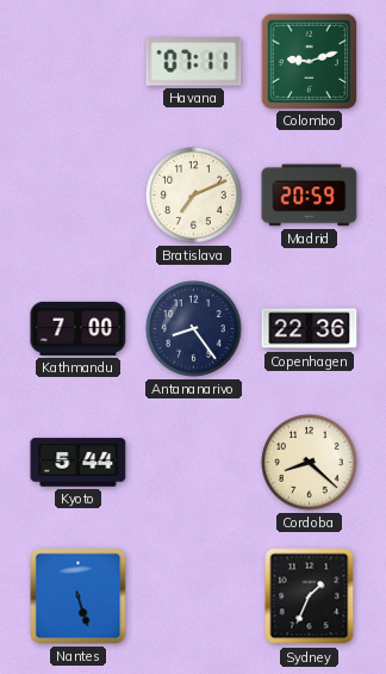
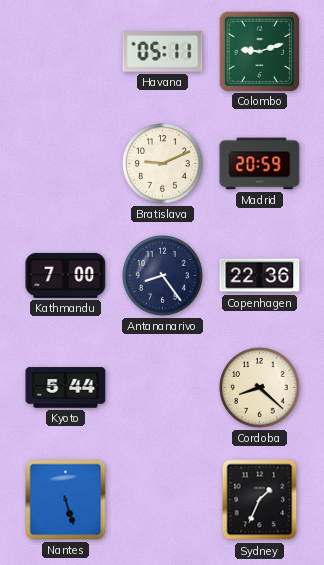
Havana: 07:11 -> 05:11 (163, 52)
Bratislava: 7:11 -> 9:11 (163, 164)
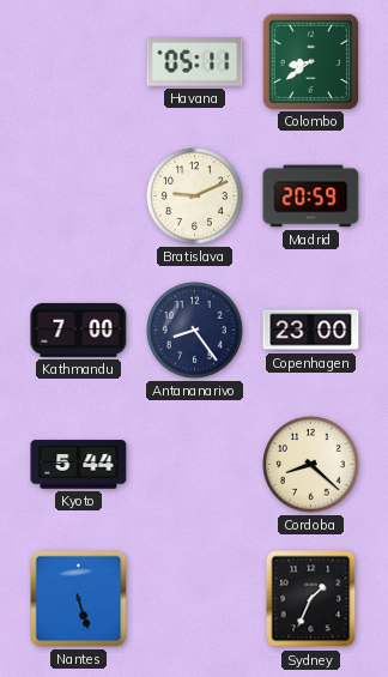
Colombo: 9:12 -> 8:39 (310, 61)
Copenhagen: 22:36 -> 23:00 (311, 331)
